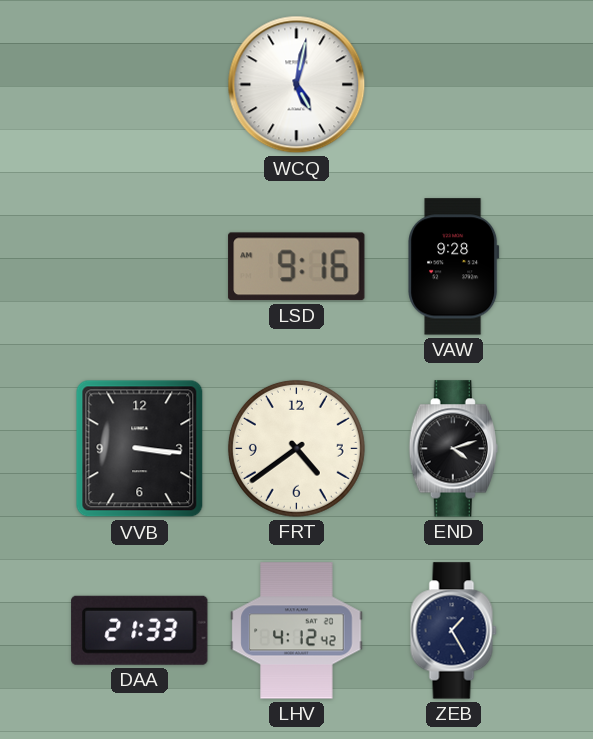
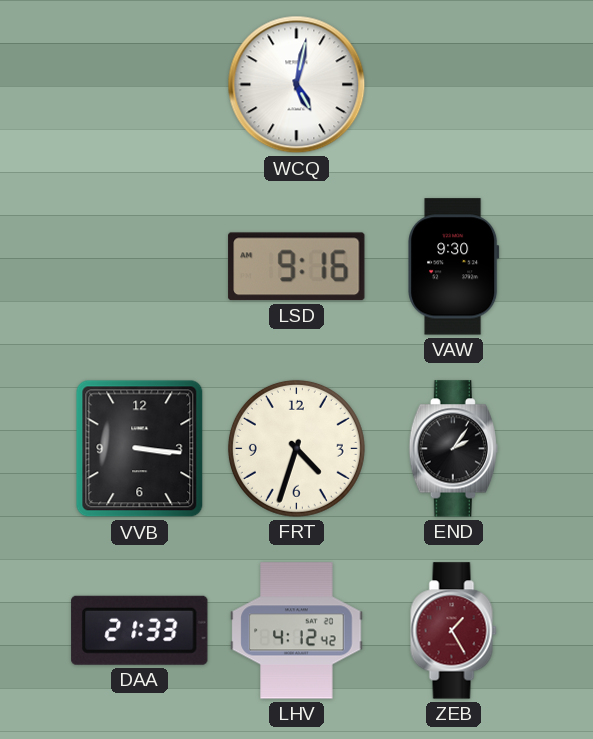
VAW: 9:28 -> 9:30 (454, 267)
FRT: 4:39 -> 4:33 (296, 448)
END: 4:12 -> 2:06 (453, 449)
ZEB dial: navy -> burgundy (454, 631)
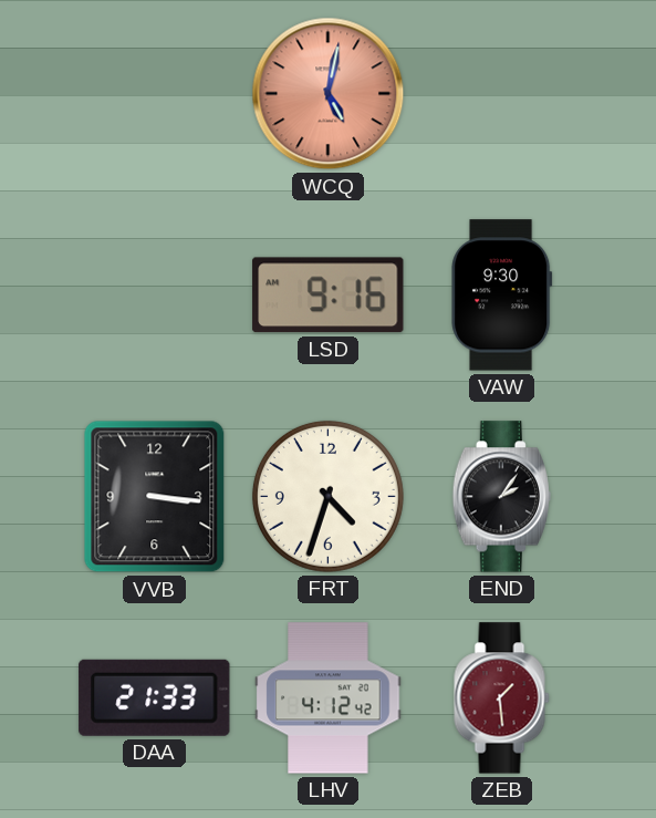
WCQ dial: white -> salmon (329, 94)
ZEB: 1:25 -> 1:29 (502, 698)
